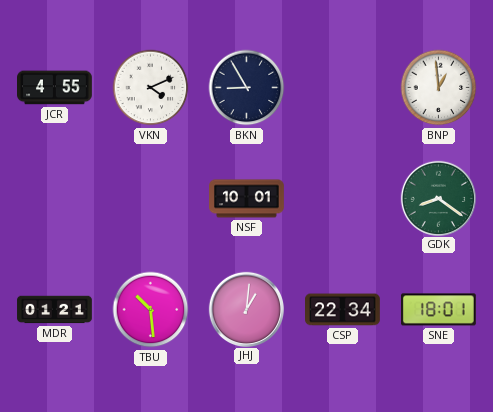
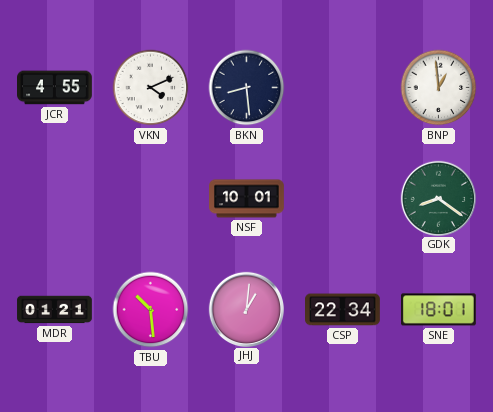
BKN: 8:55 -> 8:29 (247, 88)
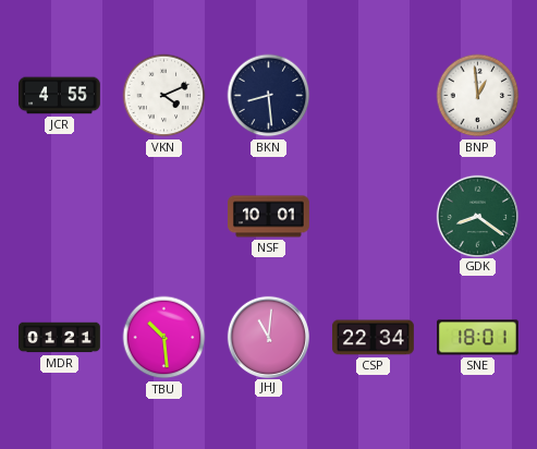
JHJ: 1:01 -> 11:01 (268, 337)
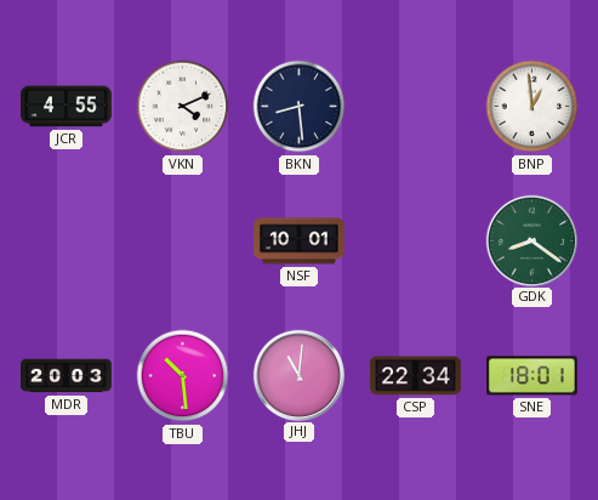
MDR: 01:21 -> 20:03 (67, 376)
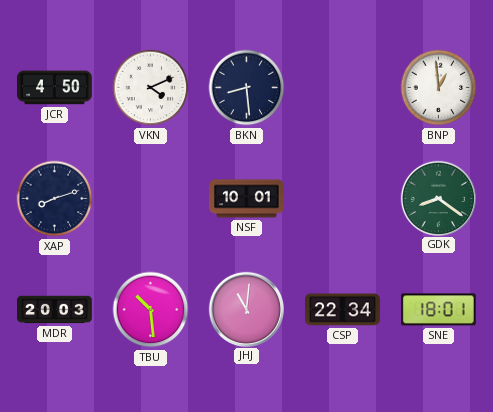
JCR: 4:55 -> 4:50 (55, 88)
XAP: none -> 8:12 (55, 199)
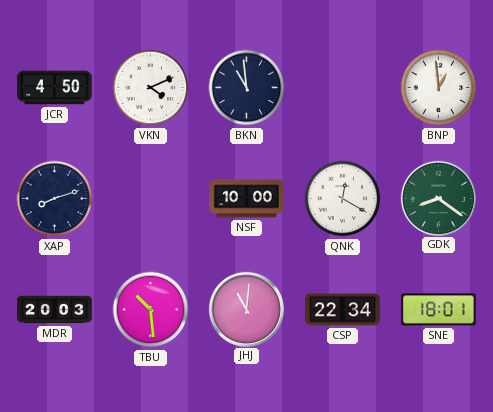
BKN: 8:29 -> 10:59 (247, 88)
NSF: 10:01 -> 10:00 (247, 199)
QNK: none -> 12:20 (343, 199)
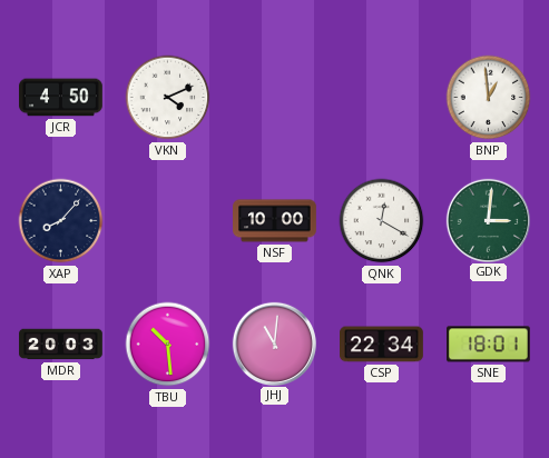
BKN: 10:59 -> none (247, 88)
XAP: 8:12 -> 8:07 (61, 221)
GDK: 8:21 -> 3:01 (488, 220)
